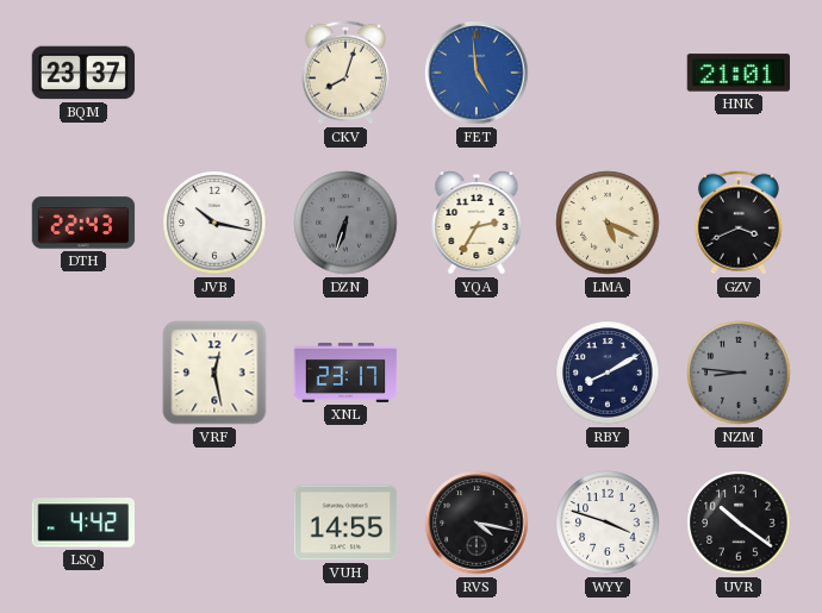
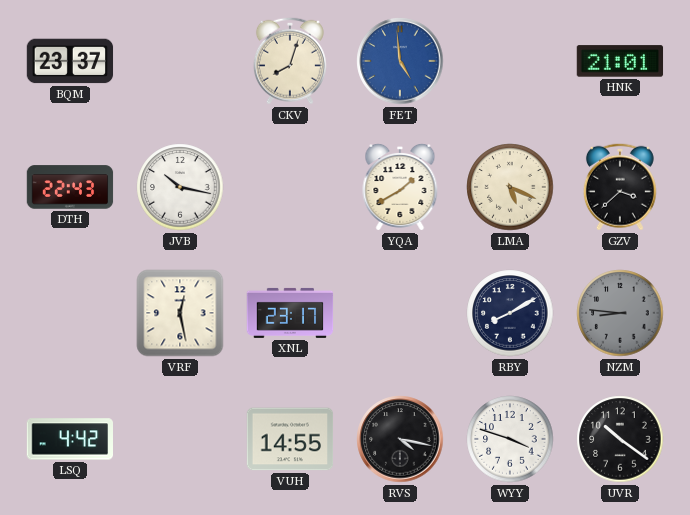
DZN: 6:33 -> none (345, 223)
YQA: 2:35 -> 1:40 (400, 188)
GZV: 3:41 -> 3:38 (620, 187)
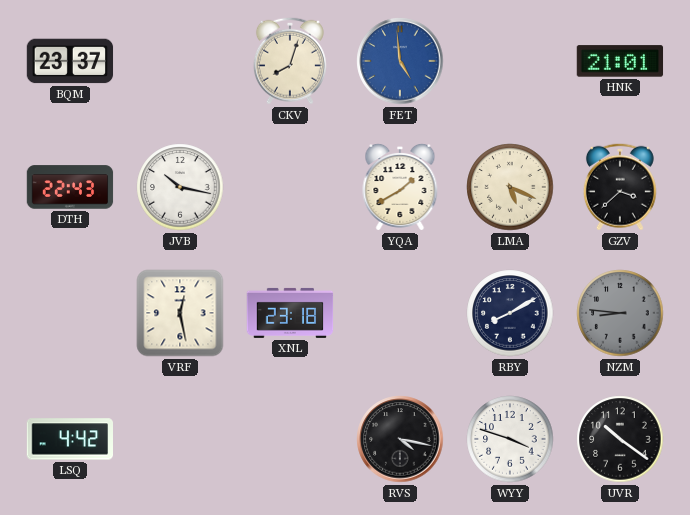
XNL: 23:17 -> 23:18 (290, 313)
VUH: 14:55 -> none (290, 439)
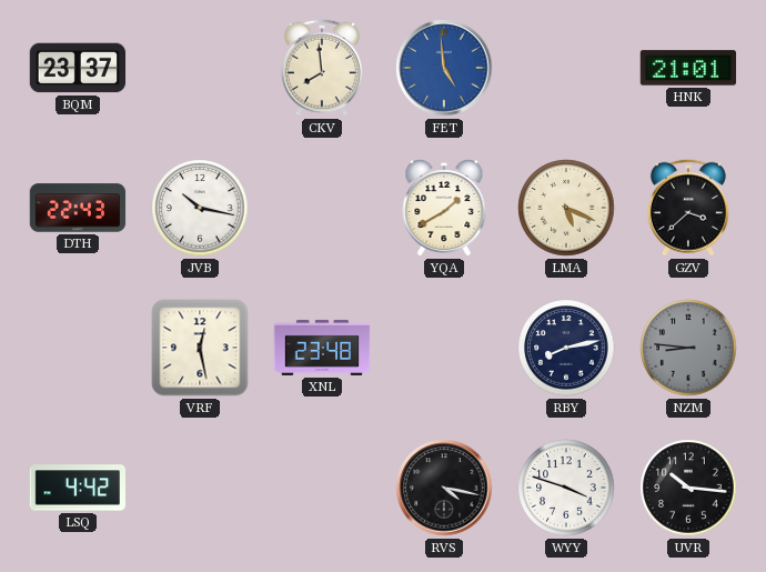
CKV: 8:03 -> 7:59 (322, 68)
XNL: 23:18 -> 23:48 (322, 348)
RBY: 8:10 -> 8:13 (566, 348)
UVR: 10:21 -> 10:16 (688, 488)
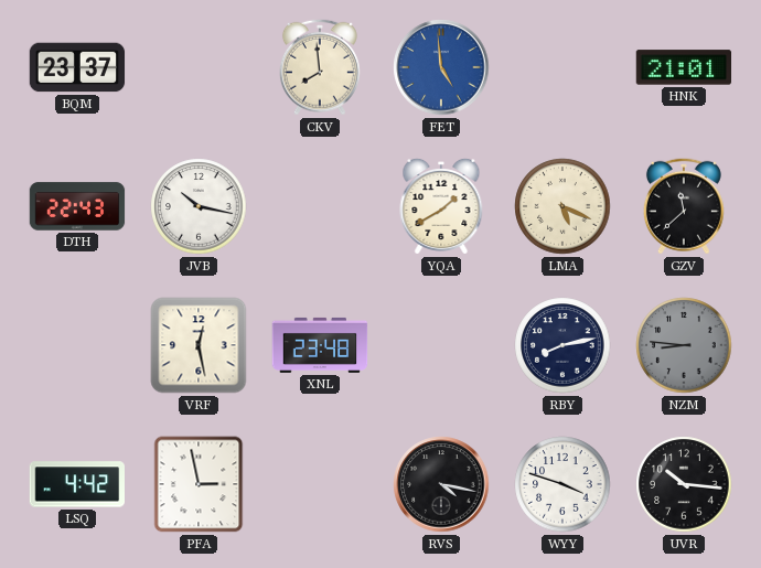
GZV: 3:38 -> 11:38 (684, 206)
PFA: none -> 2:58 (199, 484)
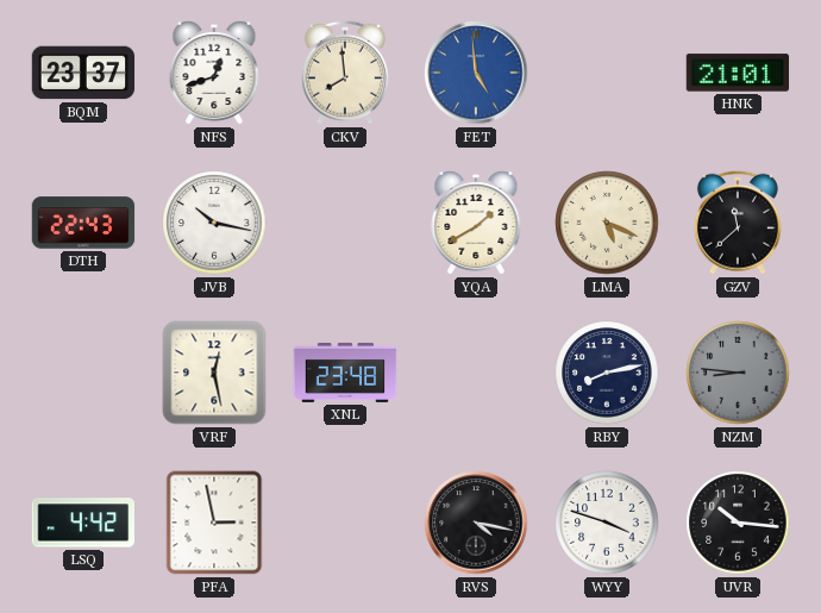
NFS: none -> 12:42 (214, 74)
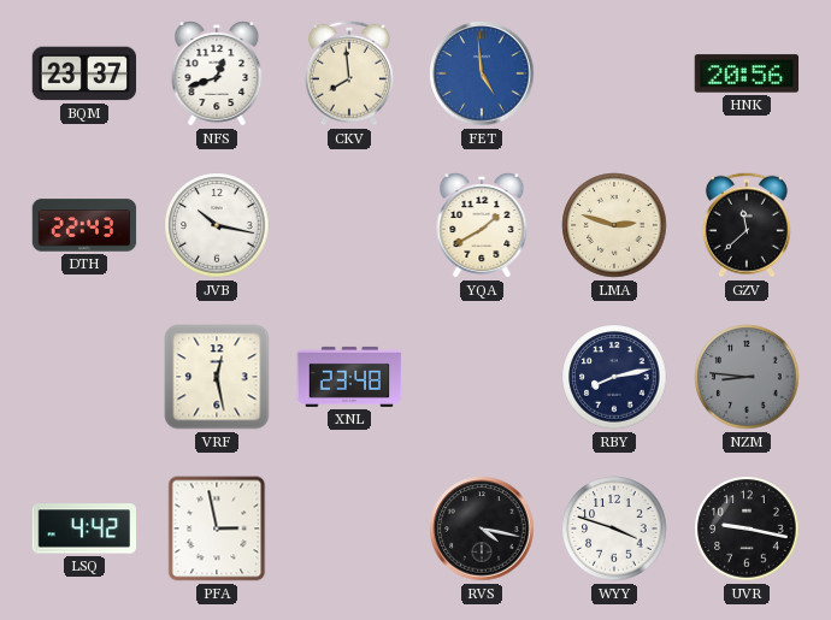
HNK: 21:01 -> 20:56 (747, 73)
LMA: 5:19 -> 2:48 (614, 225)
UVR: 10:16 -> 9:17 (747, 529)
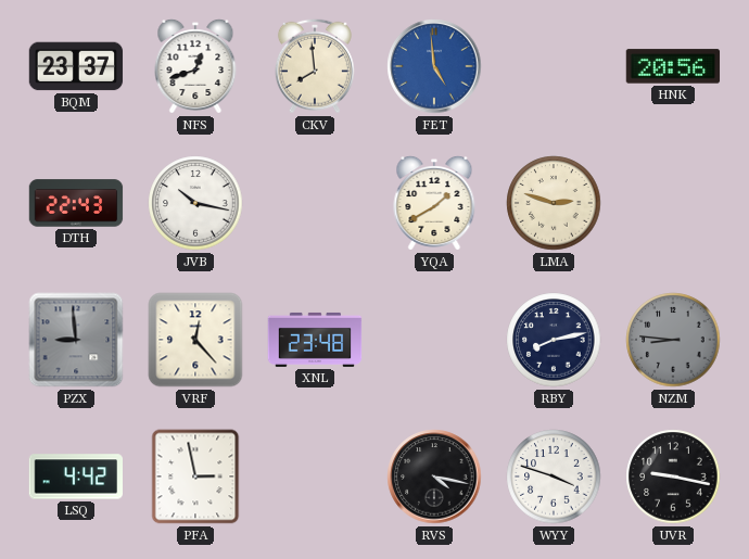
GZV: 11:38 -> none (747, 225)
PZX: none -> 8:59 (76, 340)
VRF: 12:28 -> 12:23 (195, 340)
